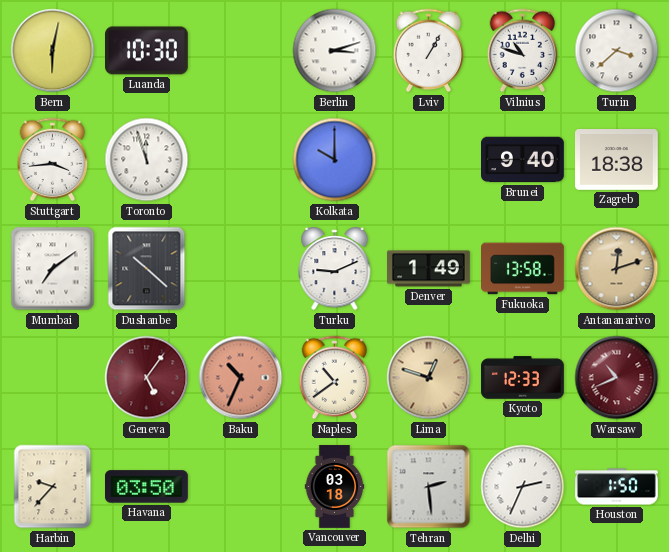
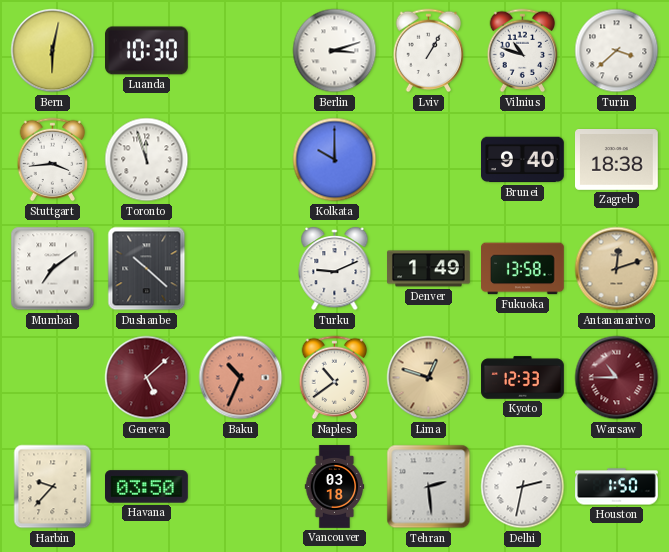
Geneva: 5:06 -> 5:08 (147, 378)
Warsaw: 10:41 -> 10:45 (617, 378)
Delhi: 2:34 -> 2:32 (523, 487)
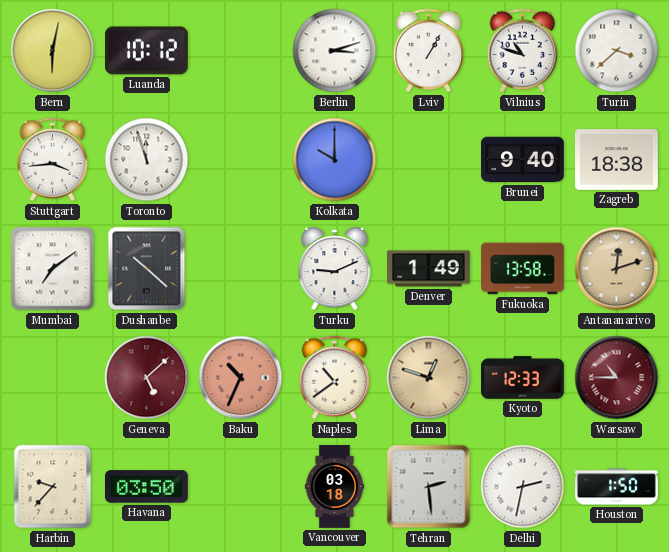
Luanda: 10:30 -> 10:12 (147, 51)
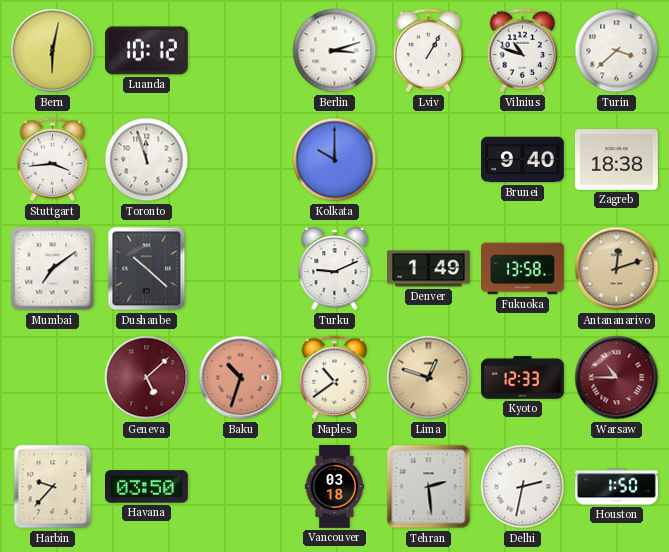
Baku: 10:34 -> 10:33 (241, 378)
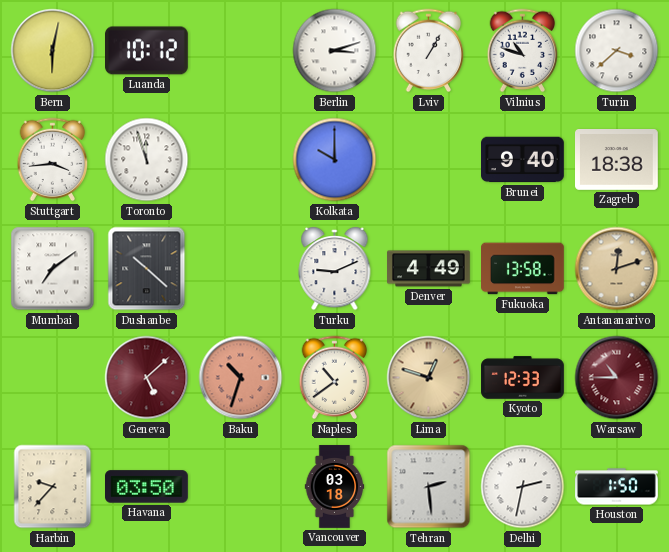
Denver: 1:49 -> 4:49 (429, 269)
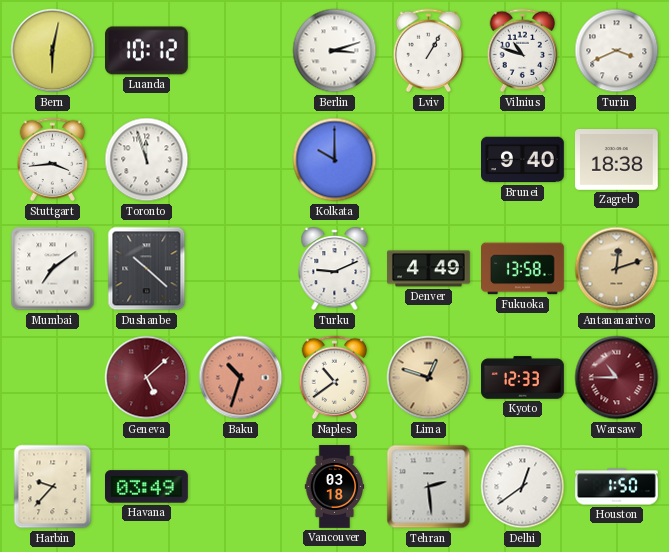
Turin: 3:38 -> 3:41 (617, 51)
Havana: 03:50 -> 03:49 (147, 487)
Delhi: 2:32 -> 12:39 (523, 487)
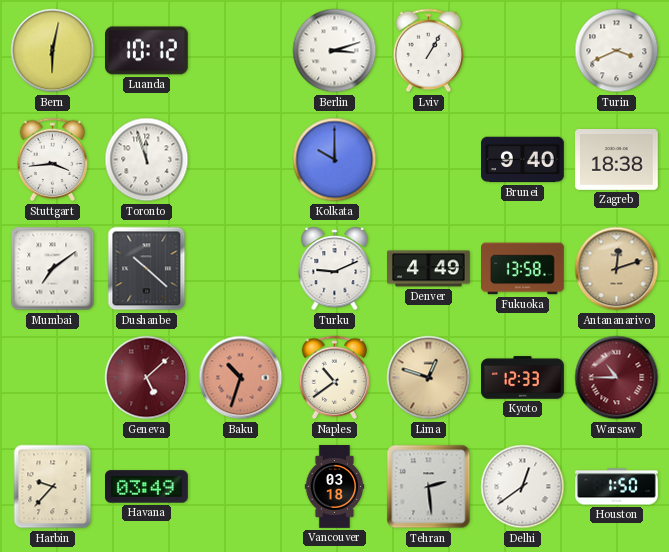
Vilnius: 10:48 -> none (523, 51)
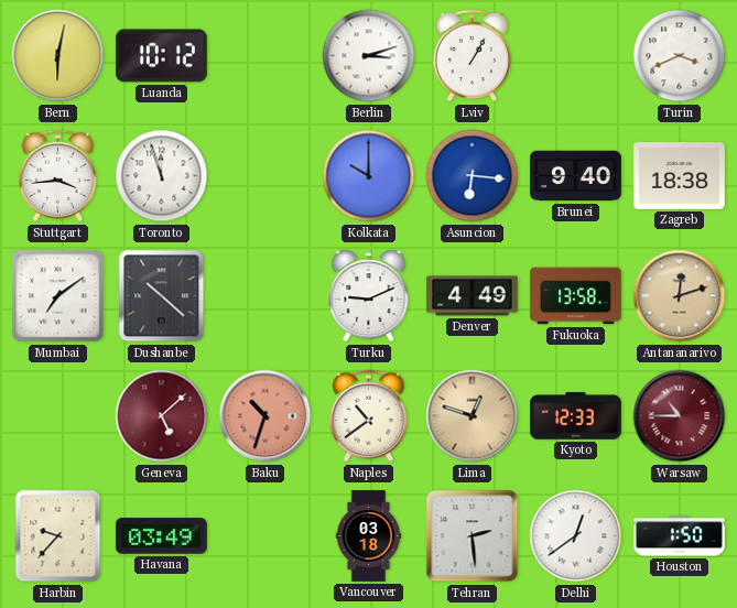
Asuncion: none -> 6:16 (473, 176)
